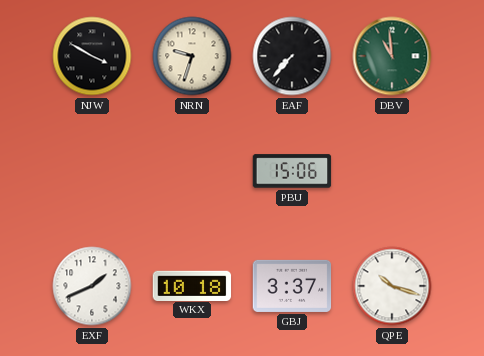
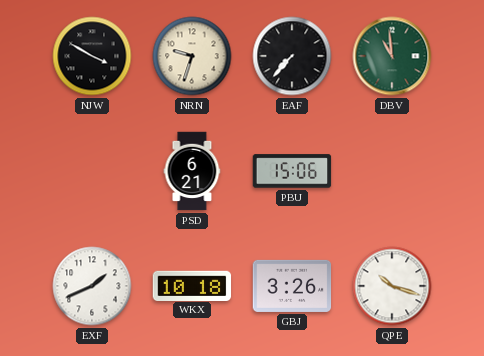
PSD: none -> 6:21 (192, 171)
GBJ: 3:37 -> 3:26 (292, 286)
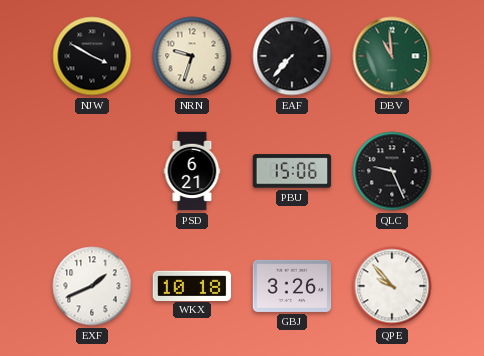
QLC: none -> 9:26 (392, 171)
QPE: 10:18 -> 9:53 (392, 286)
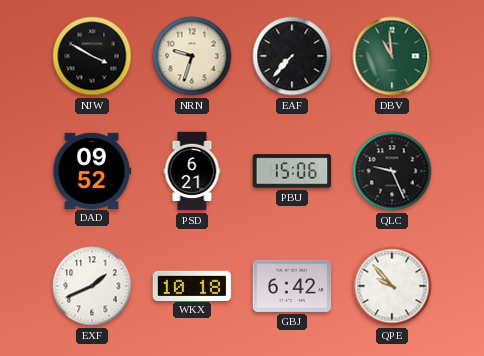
DAD: none -> 09:52 (92, 170)
GBJ: 3:26 -> 6:42 (292, 286)
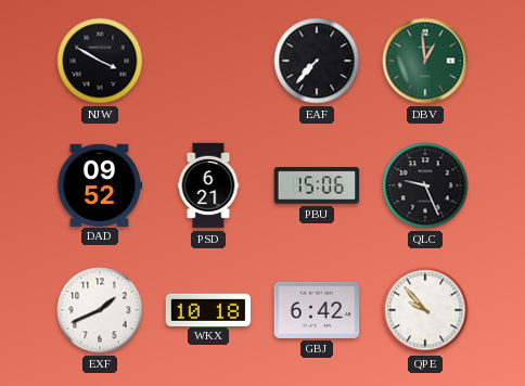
NRN: 9:33 -> none (192, 56)
DBV: 10:59 -> 12:59 (425, 61)
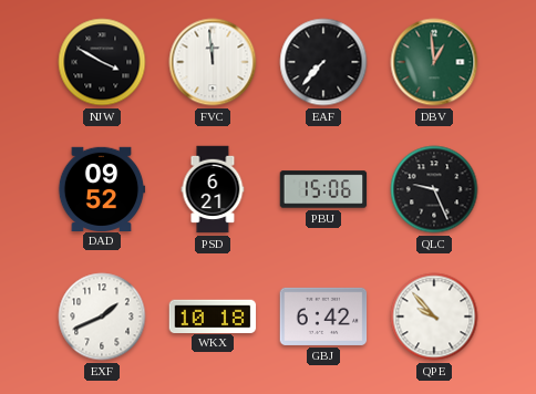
FVC: none -> 11:59 (213, 62)
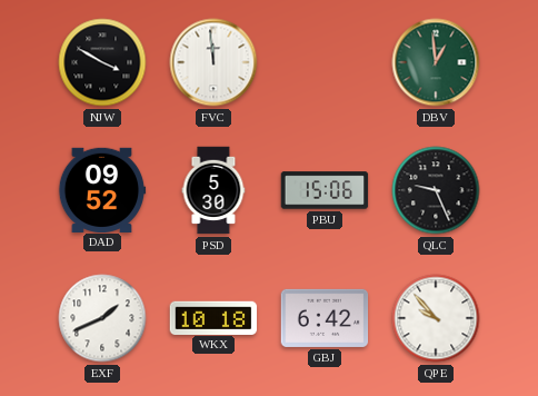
EAF: 7:37 -> none (323, 62)
PSD: 6:21 -> 5:30 (213, 190)
